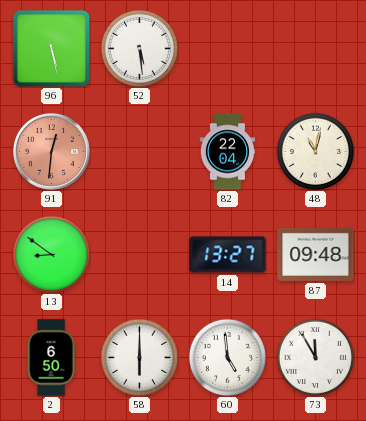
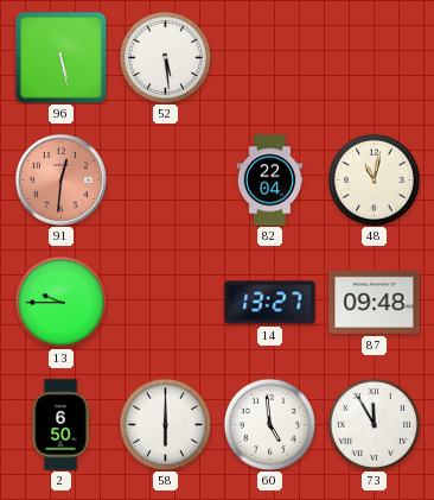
13: 8:51 -> 9:45 (60, 302)
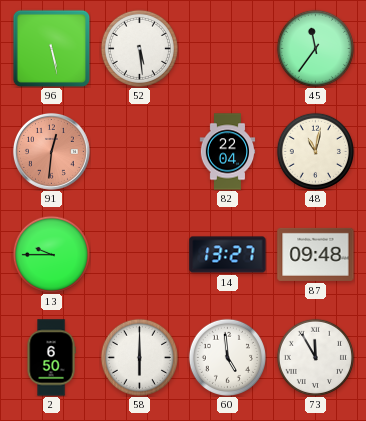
45: none -> 11:36 (315, 48)
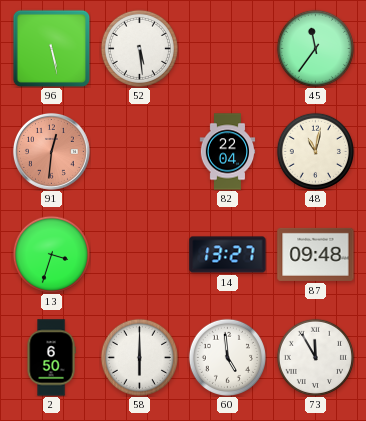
13: 9:45 -> 3:33 (51, 254)
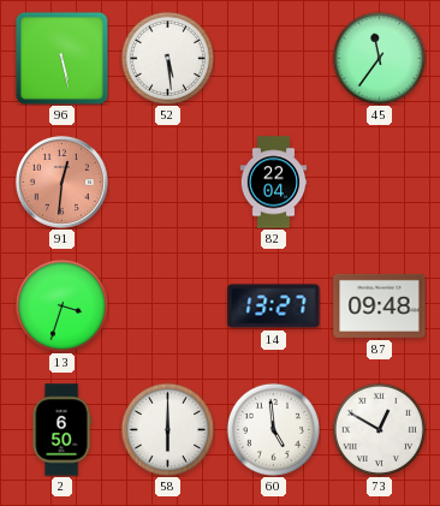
48: 11:02 -> none (315, 151)
73: 11:55 -> 12:50 (379, 429)
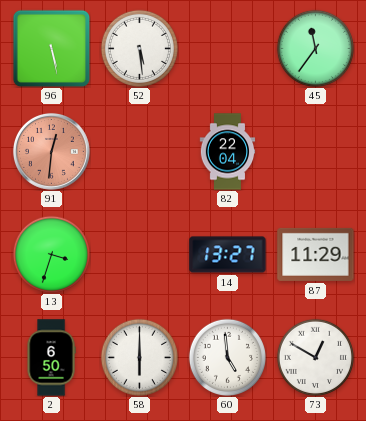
87: 09:48 -> 11:29 (316, 254)
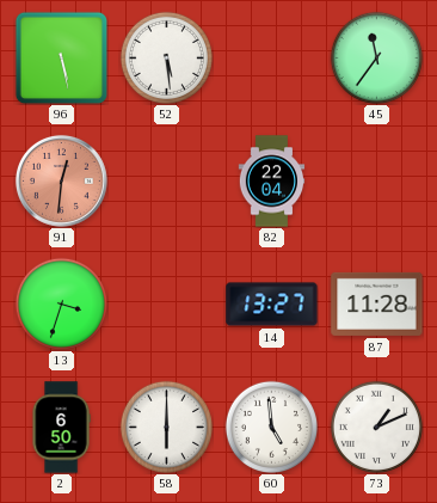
87: 11:29 -> 11:28 (377, 303)
73: 12:50 -> 1:11 (376, 427)
